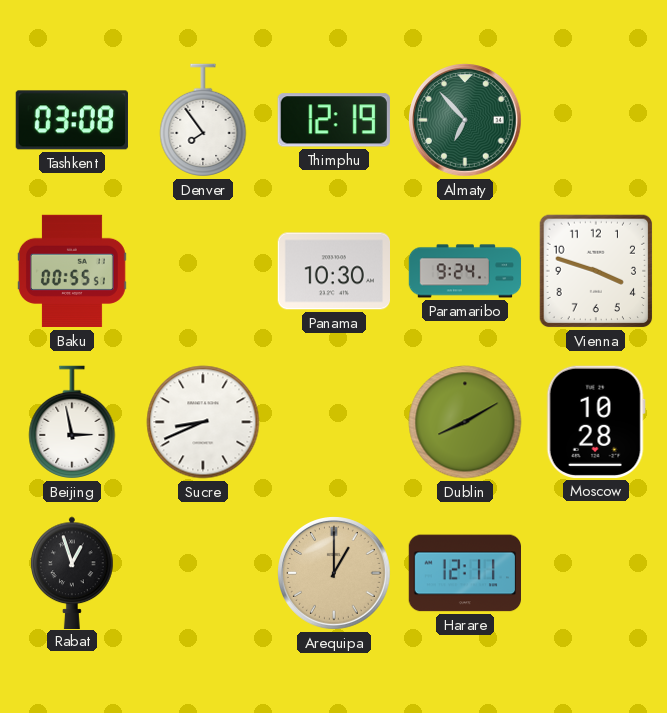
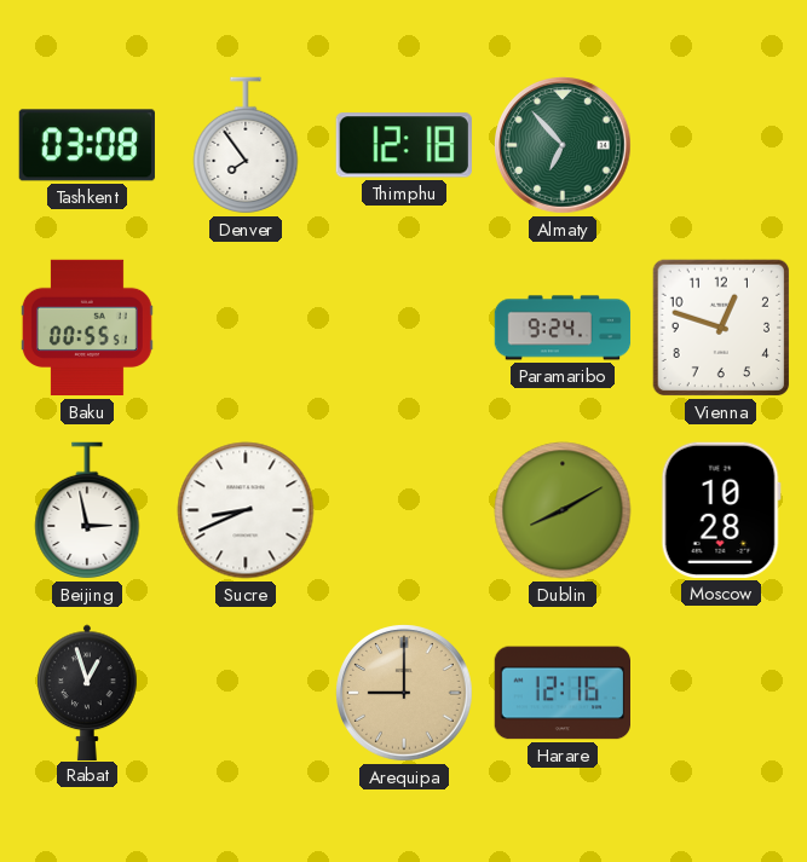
Thimphu: 12:19 -> 12:18 (404, 145)
Panama: 10:30 -> none (333, 271)
Vienna: 3:48 -> 12:48 (721, 328)
Arequipa: 1:00 -> 9:00 (405, 694)
Harare: 12:11 -> 12:16 (561, 693)
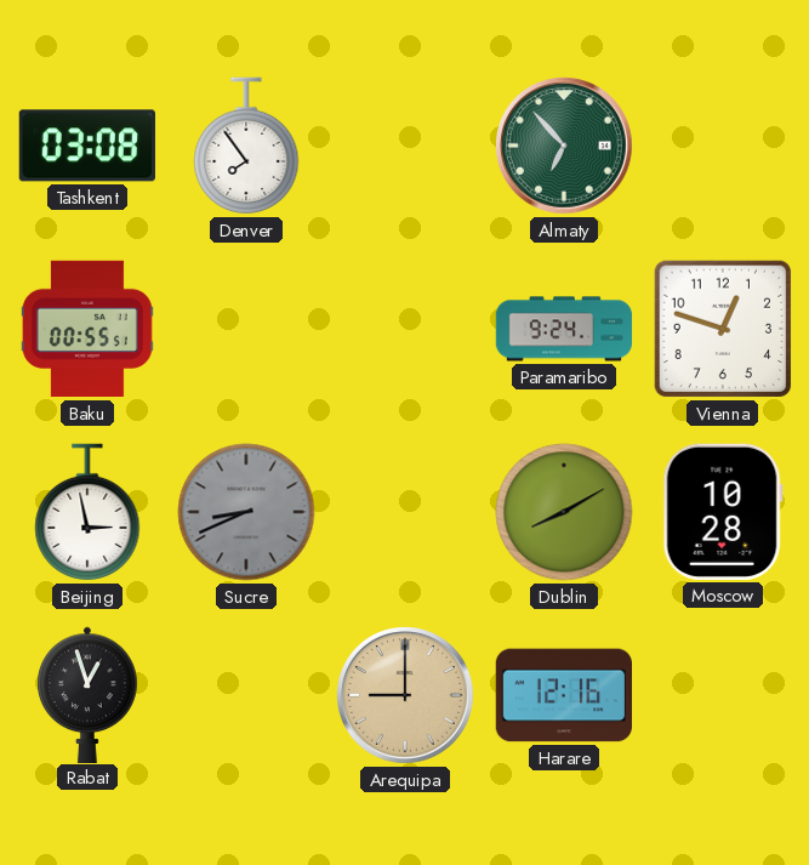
Thimphu: 12:18 -> none (404, 145)
Sucre dial: white -> grey (246, 512)
